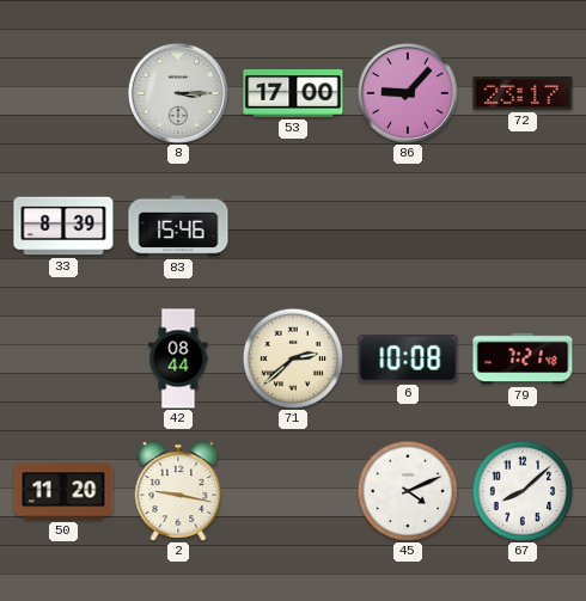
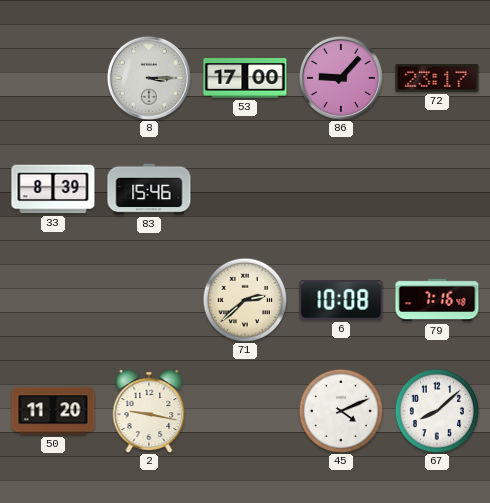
42: 08:44 -> none (178, 358)
79: 7:21 -> 7:16 (437, 300)
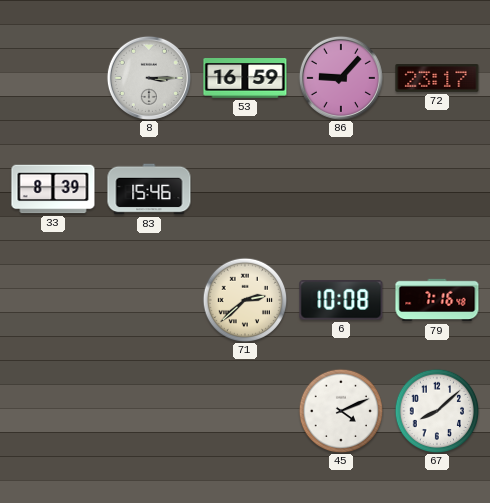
53: 17:00 -> 16:59 (245, 79)
50: 11:20 -> none (53, 411)
2: 9:17 -> none (149, 411)
